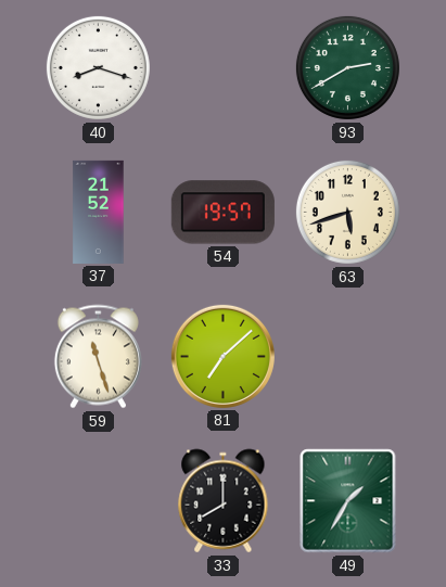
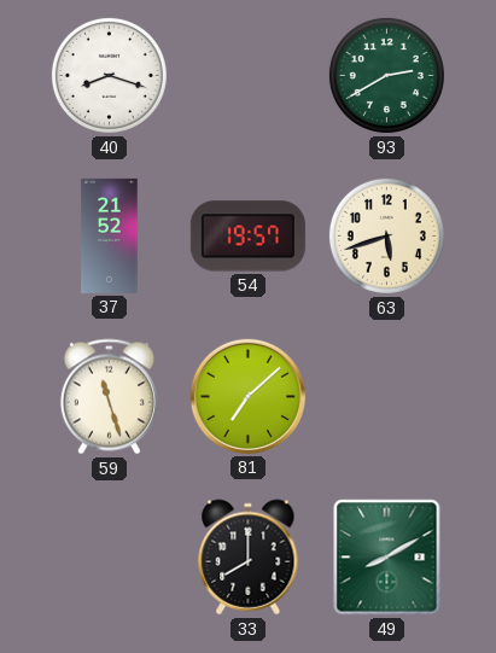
49: 1:35 -> 8:10 (387, 558)
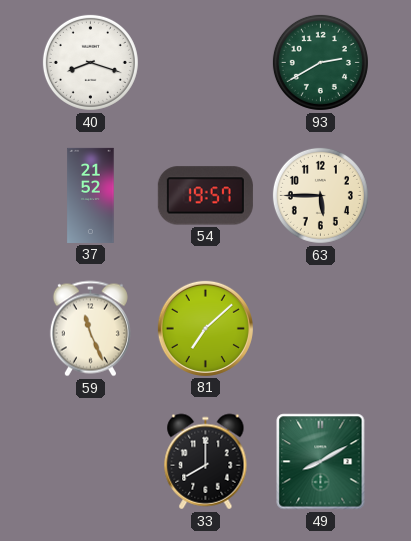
63: 5:42 -> 5:45 (320, 195)
59: 11:27 -> 11:26 (90, 329)
